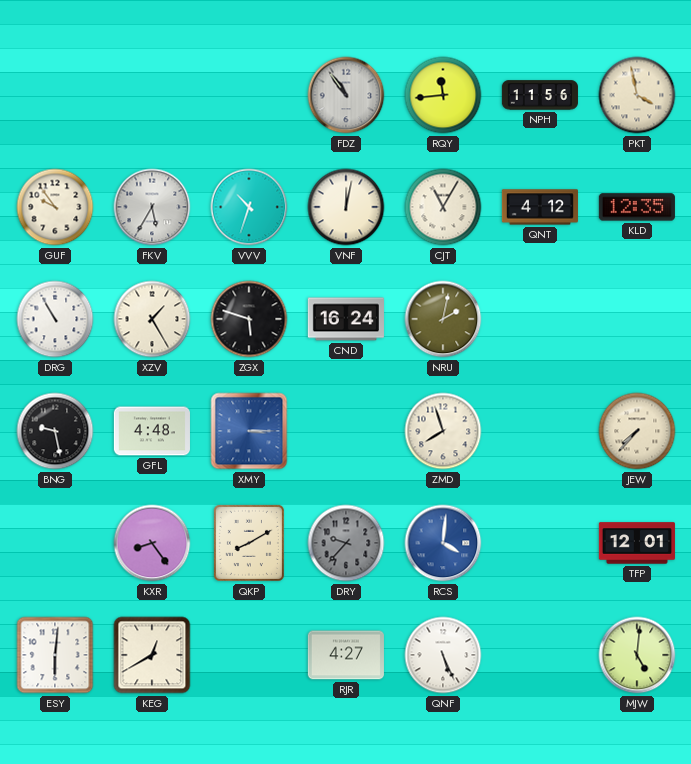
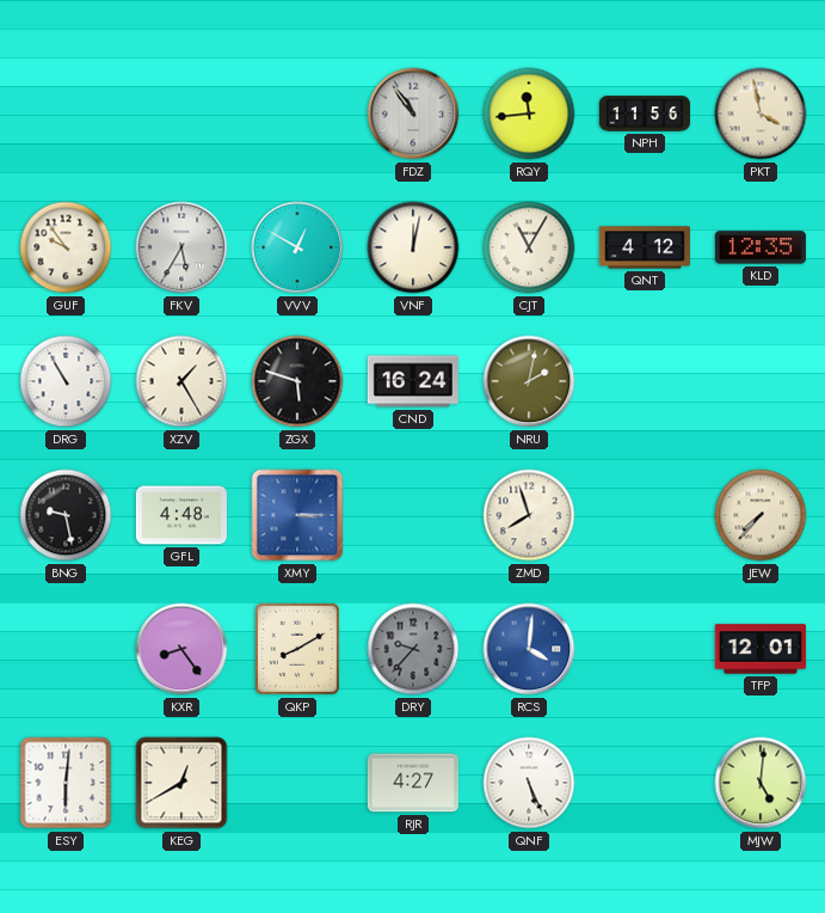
VVV: 10:33 -> 12:50 (297, 247)
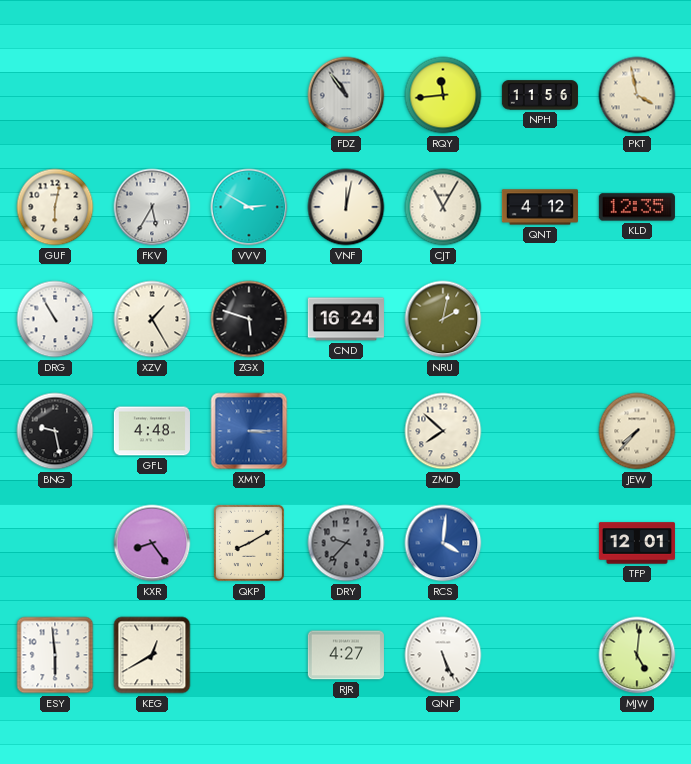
GUF: 9:54 -> 6:02 (55, 207)
VVV: 12:50 -> 2:50 (249, 207)
ZMD: 7:57 -> 7:52 (443, 431)
ESY: 6:01 -> 5:59 (55, 655)
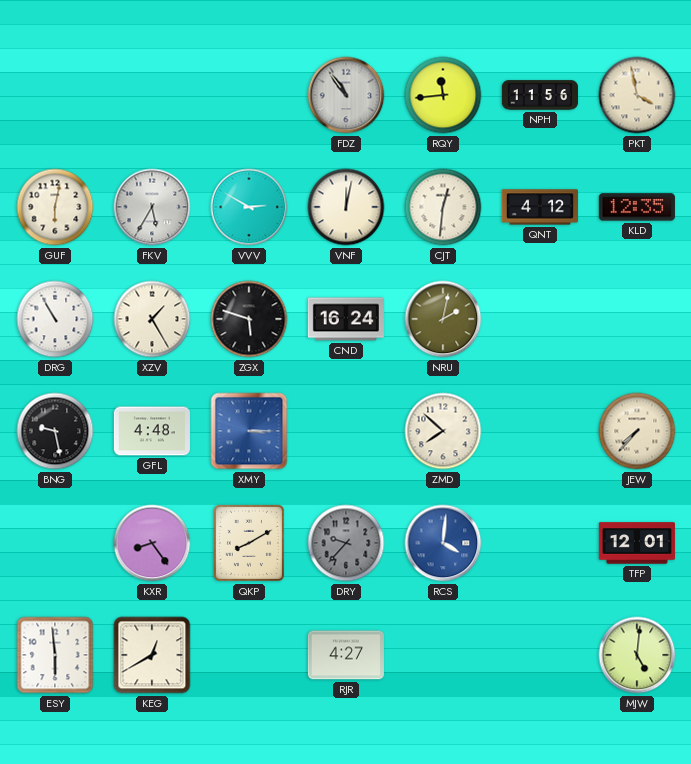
CJT: 11:05 -> 12:31 (443, 207)
QNF: 5:26 -> none (443, 655)
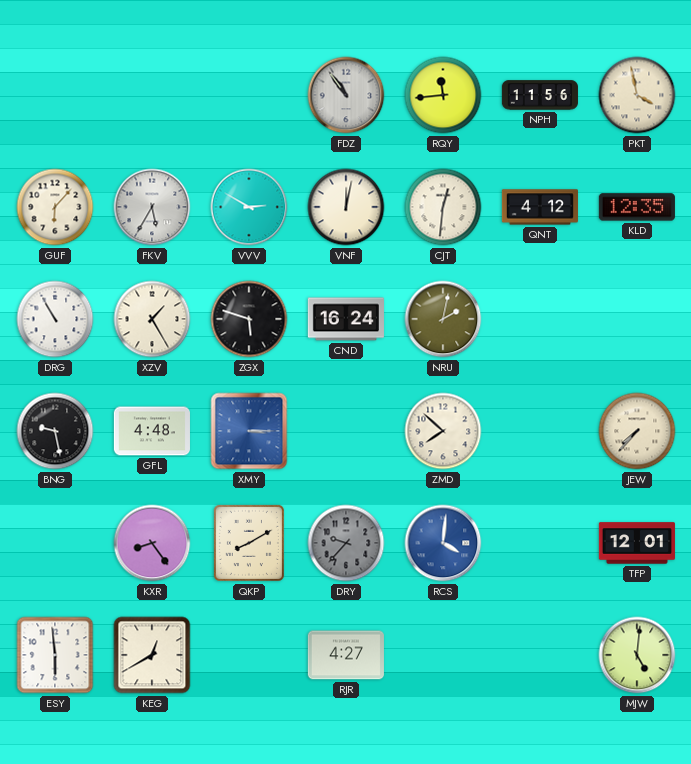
GUF: 6:02 -> 6:07 (55, 207)
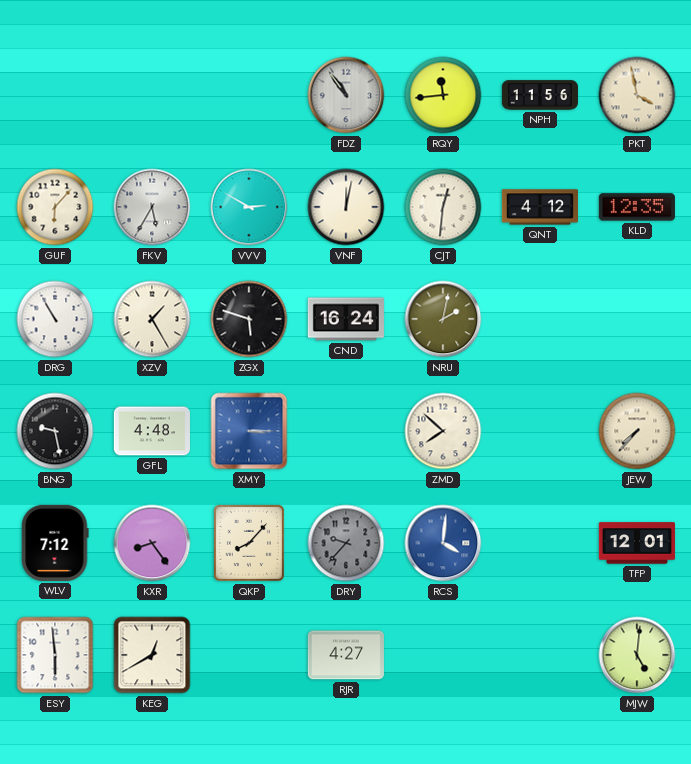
WLV: none -> 7:12 (55, 543)
QKP: 8:10 -> 8:07 (249, 543)
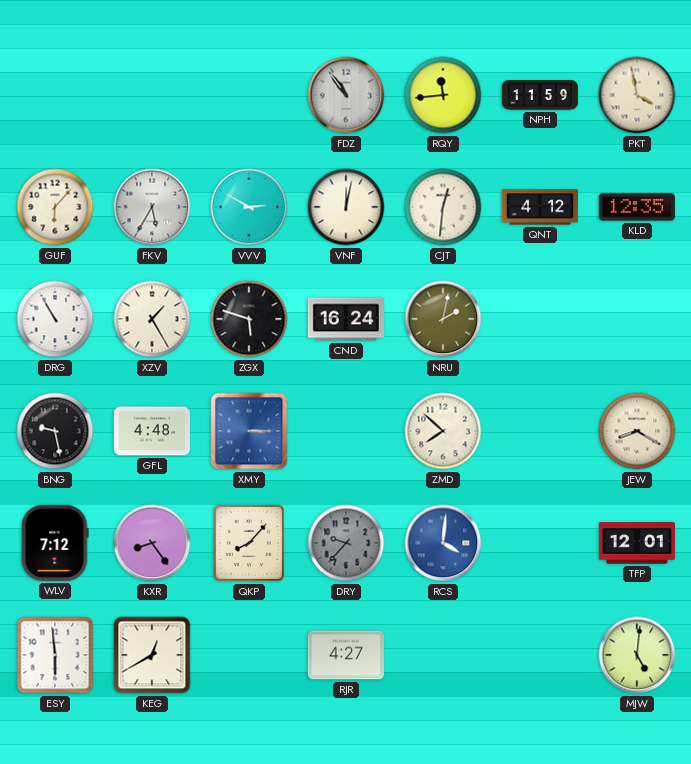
NPH: 11:56 -> 11:59 (540, 95)
JEW: 7:37 -> 8:20 (637, 431)
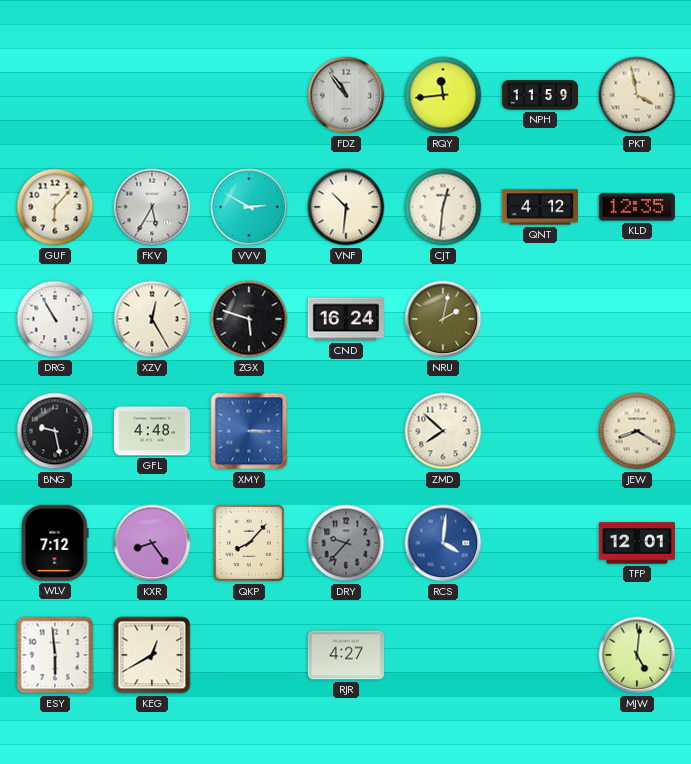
VNF: 12:02 -> 10:31 (346, 207)
XZV: 1:25 -> 12:25 (152, 319)
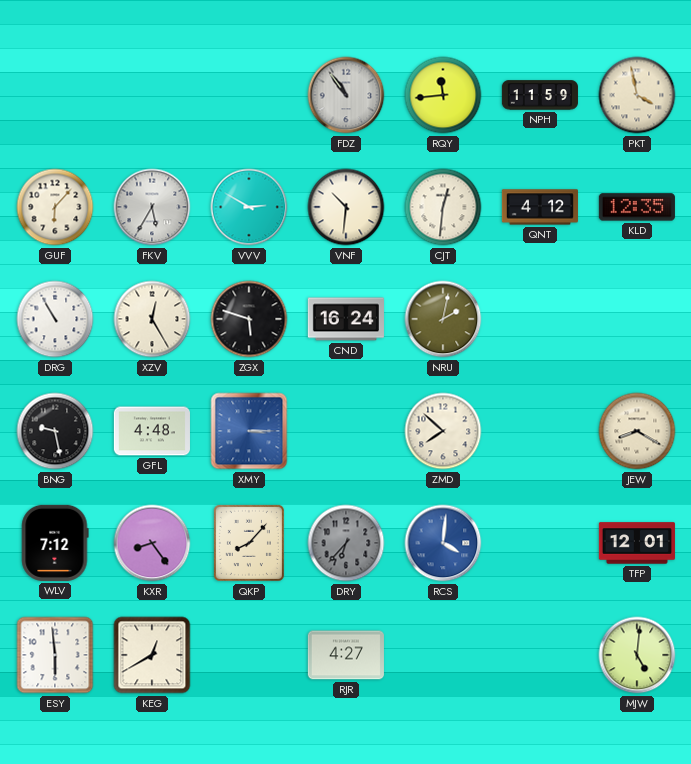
DRY: 9:37 -> 6:37 (346, 543)
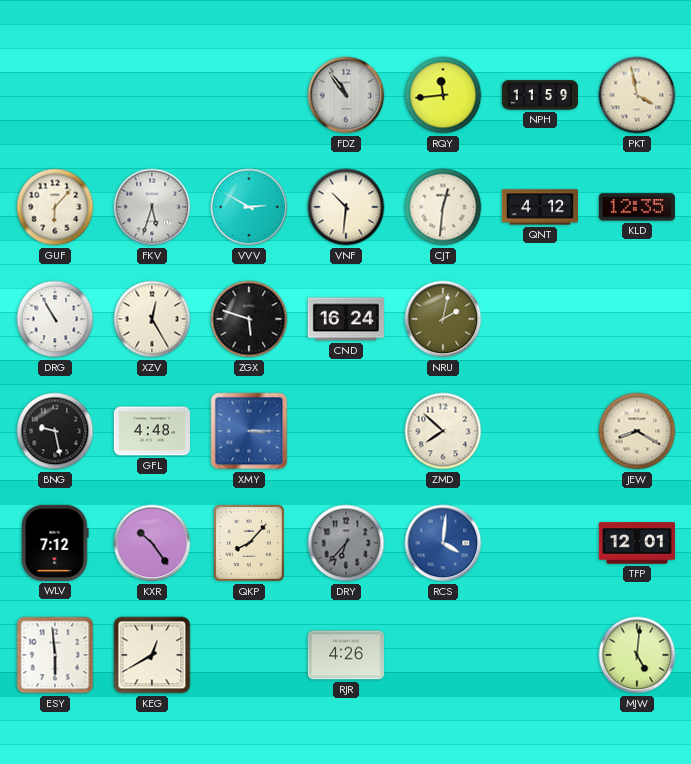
FKV: 5:35 -> 5:33 (152, 207)
KXR: 8:24 -> 10:24 (152, 543)
RJR: 4:27 -> 4:26 (346, 655)
